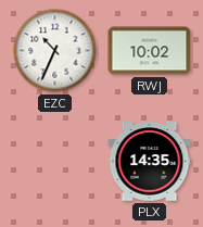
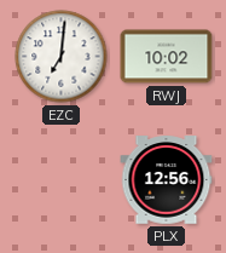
EZC: 10:34 -> 7:01 (62, 57)
PLX: 14:35 -> 12:56 (167, 180)
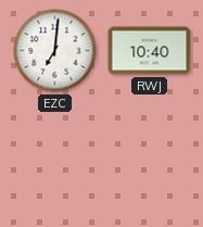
RWJ: 10:02 -> 10:40 (150, 51)
PLX: 12:56 -> none (167, 180)
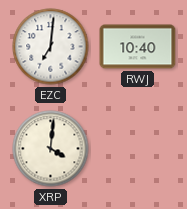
XRP: none -> 4:01 (51, 149)
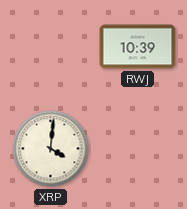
EZC: 7:01 -> none (51, 47)
RWJ: 10:40 -> 10:39 (138, 47)
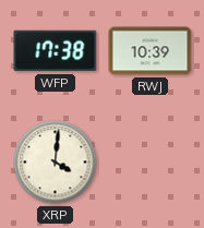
WFP: none -> 17:38 (56, 51)
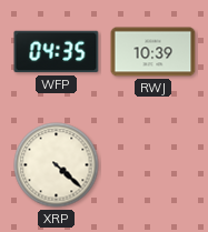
WFP: 17:38 -> 04:35 (57, 52)
XRP: 4:01 -> 4:22 (57, 165)
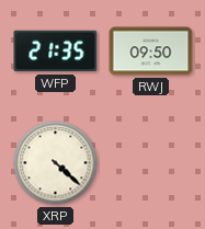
WFP: 04:35 -> 21:35 (56, 51)
RWJ: 10:39 -> 09:50 (151, 51)
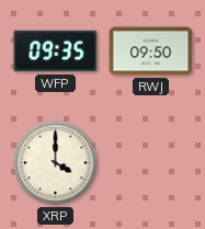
WFP: 21:35 -> 09:35 (56, 51)
XRP: 4:22 -> 4:00 (56, 163)
